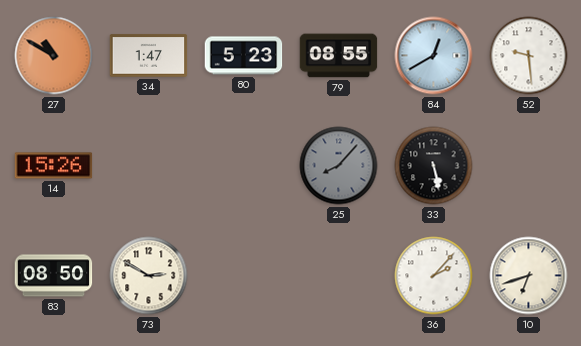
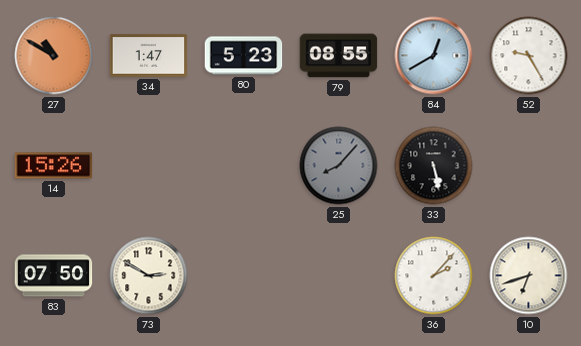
52: 9:29 -> 9:25 (529, 56)
83: 08:50 -> 07:50 (54, 276)
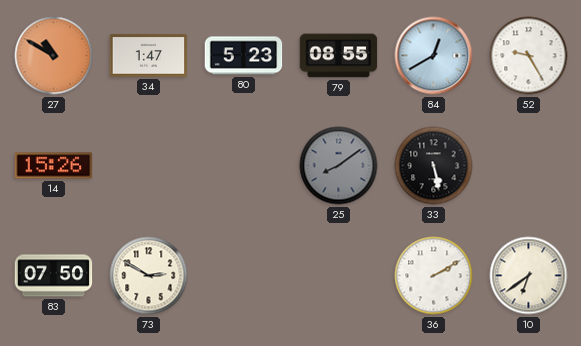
25: 8:07 -> 8:09 (339, 166)
36: 2:07 -> 2:10 (434, 276)
10: 6:42 -> 6:39 (529, 276)
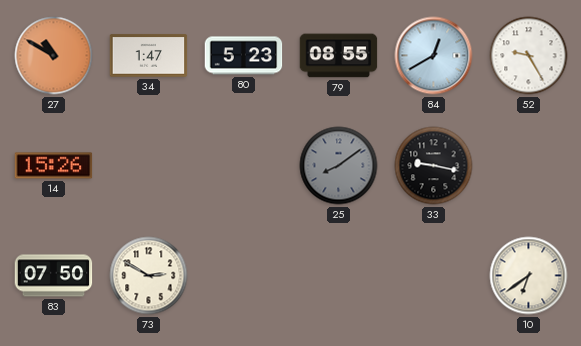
33: 5:28 -> 9:17 (434, 166)
36: 2:10 -> none (434, 276)
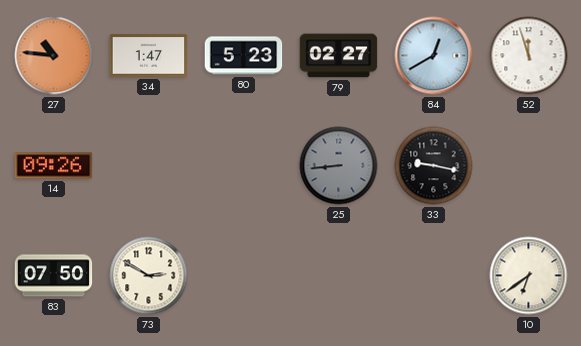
27: 10:50 -> 10:46 (54, 56)
79: 08:55 -> 02:27 (339, 56)
52: 9:25 -> 11:57 (529, 56)
14: 15:26 -> 09:26 (54, 166)
25: 8:09 -> 8:44 (339, 166)
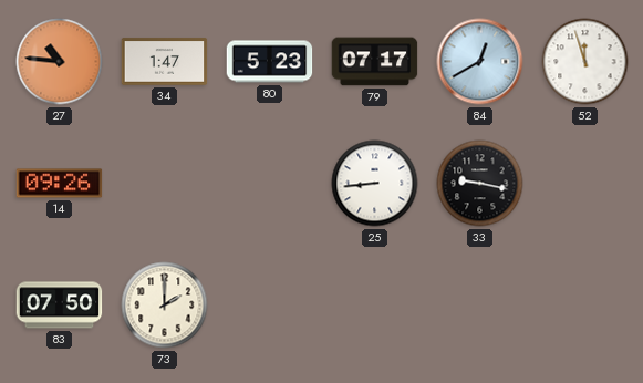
79: 02:27 -> 07:17 (375, 62)
25 dial: grey -> white (375, 184)
73: 2:50 -> 2:00 (165, 306)
10: 6:39 -> none (529, 276)
